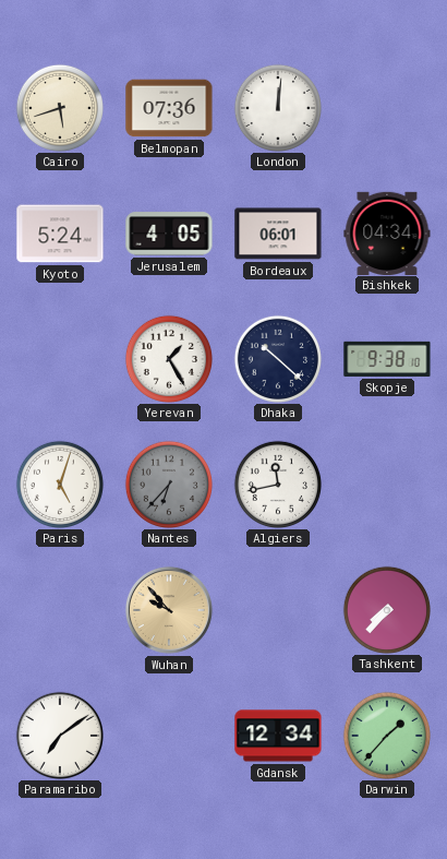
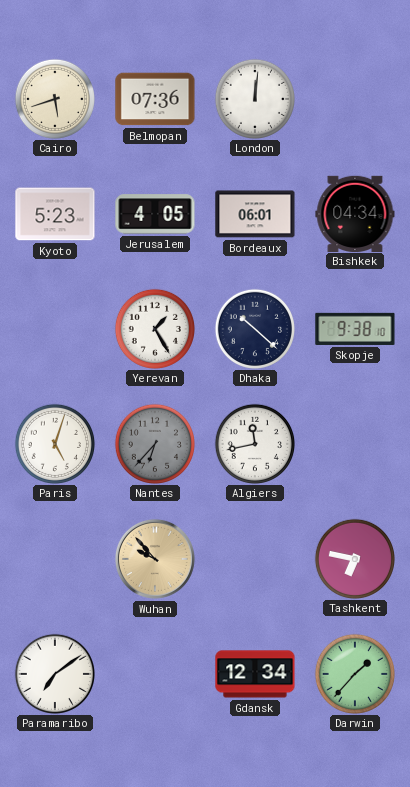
Kyoto: 5:24 -> 5:23 (55, 214)
Tashkent: 7:37 -> 6:47 (354, 558)
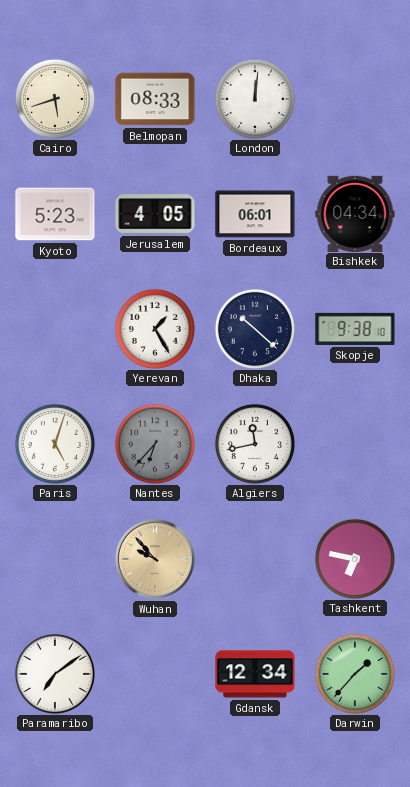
Belmopan: 07:36 -> 08:33 (155, 99)
